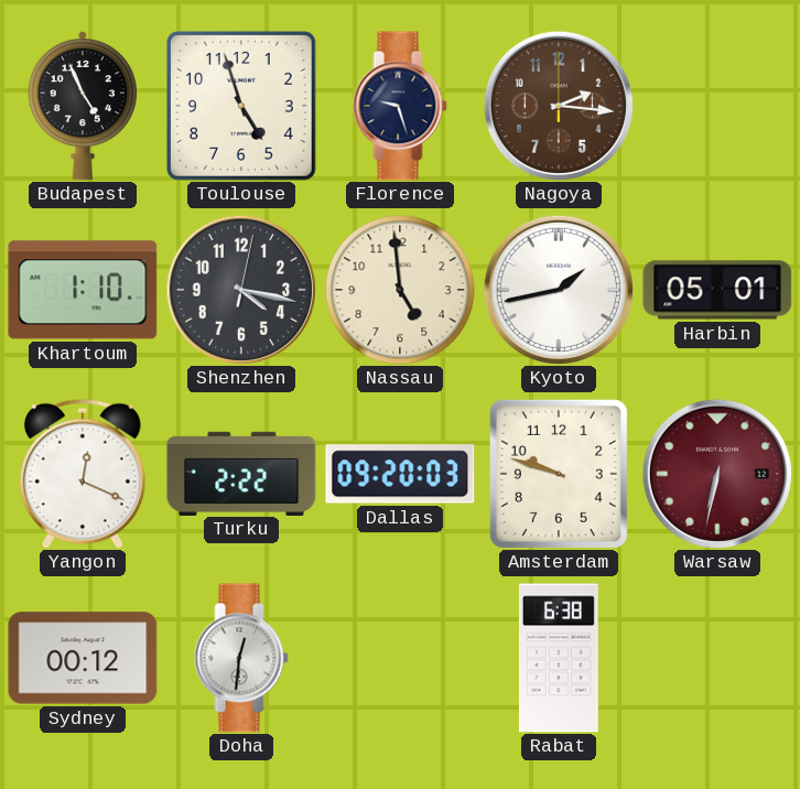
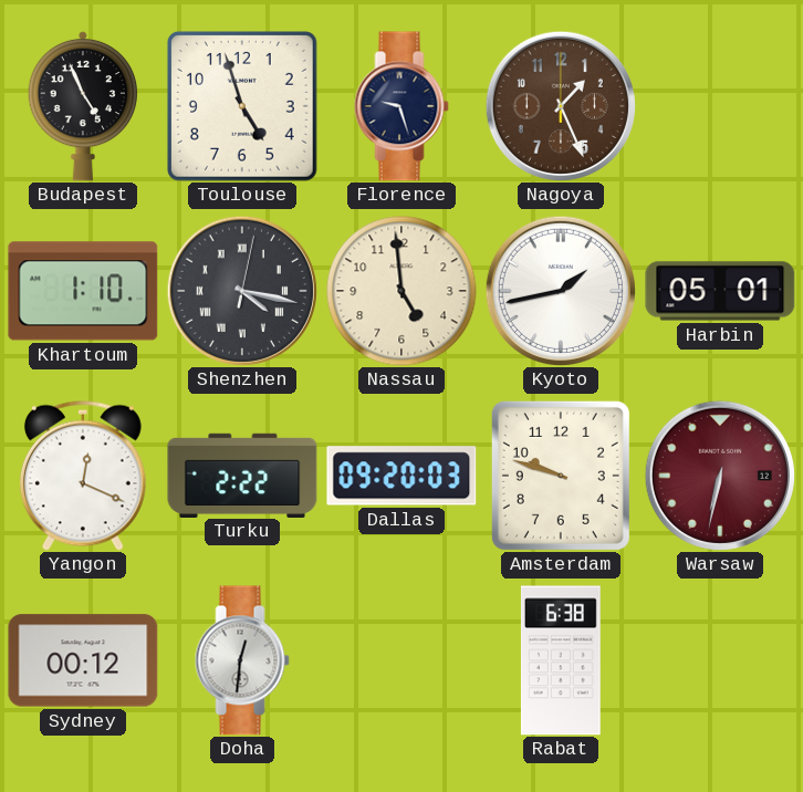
Nagoya: 2:16 -> 1:26 (561, 106)
Shenzhen numerals: Arabic -> Roman (242, 291)
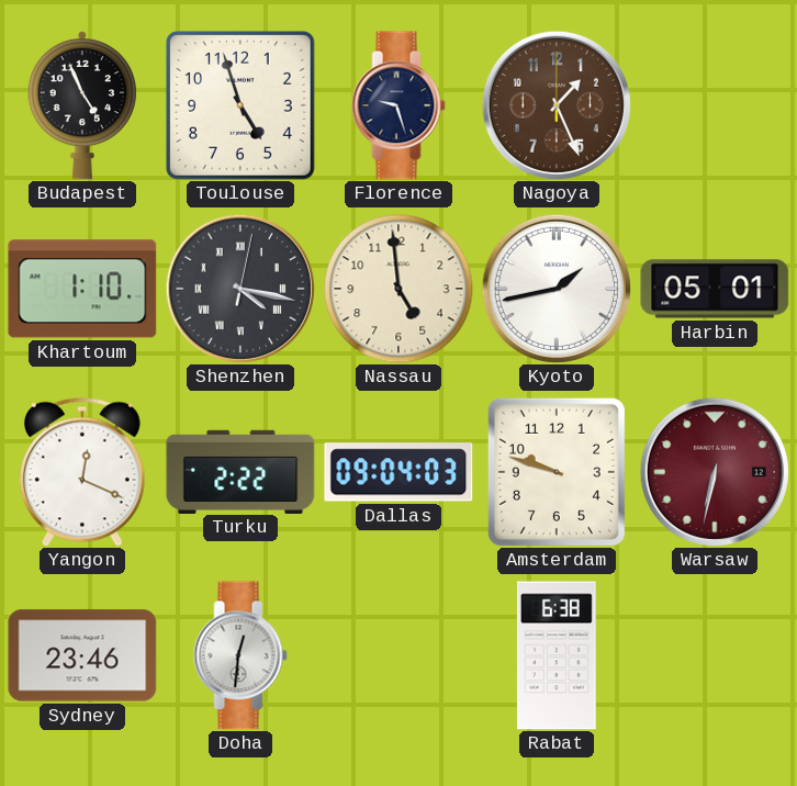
Dallas: 09:20 -> 09:04 (398, 472)
Sydney: 00:12 -> 23:46 (82, 655)
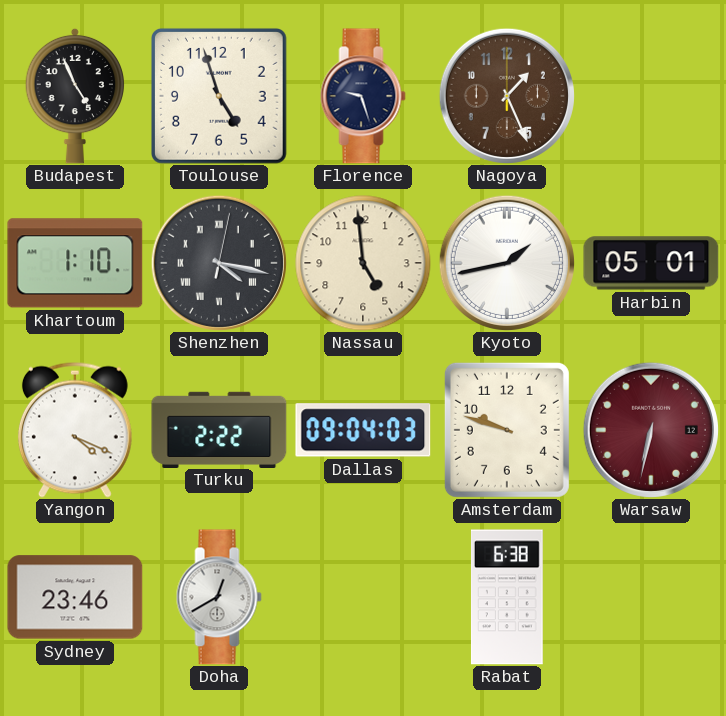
Yangon: 12:19 -> 4:19 (75, 430)
Doha: 12:31 -> 12:40 (219, 597)
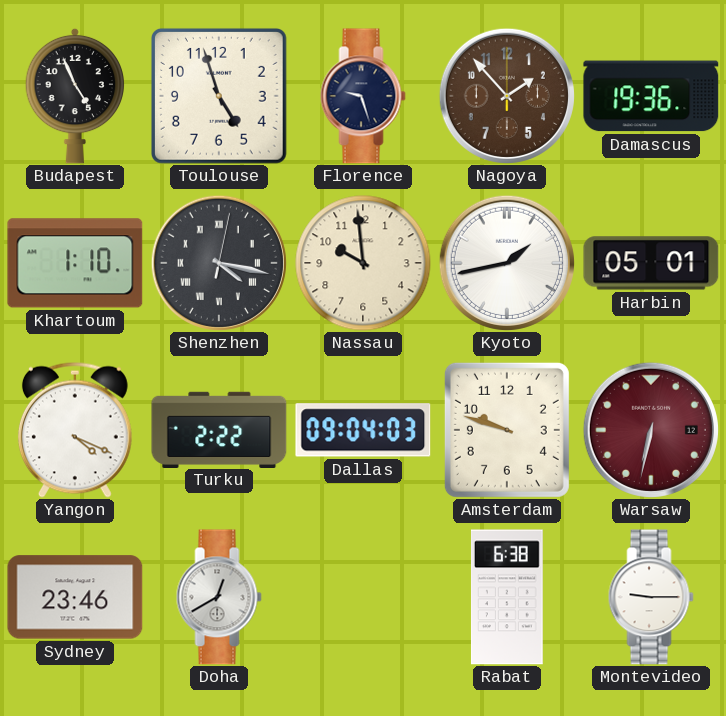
Nagoya: 1:26 -> 1:53 (507, 96)
Damascus: none -> 19:36 (651, 96)
Nassau: 4:59 -> 9:59 (363, 263)
Montevideo: none -> 9:15 (651, 597)
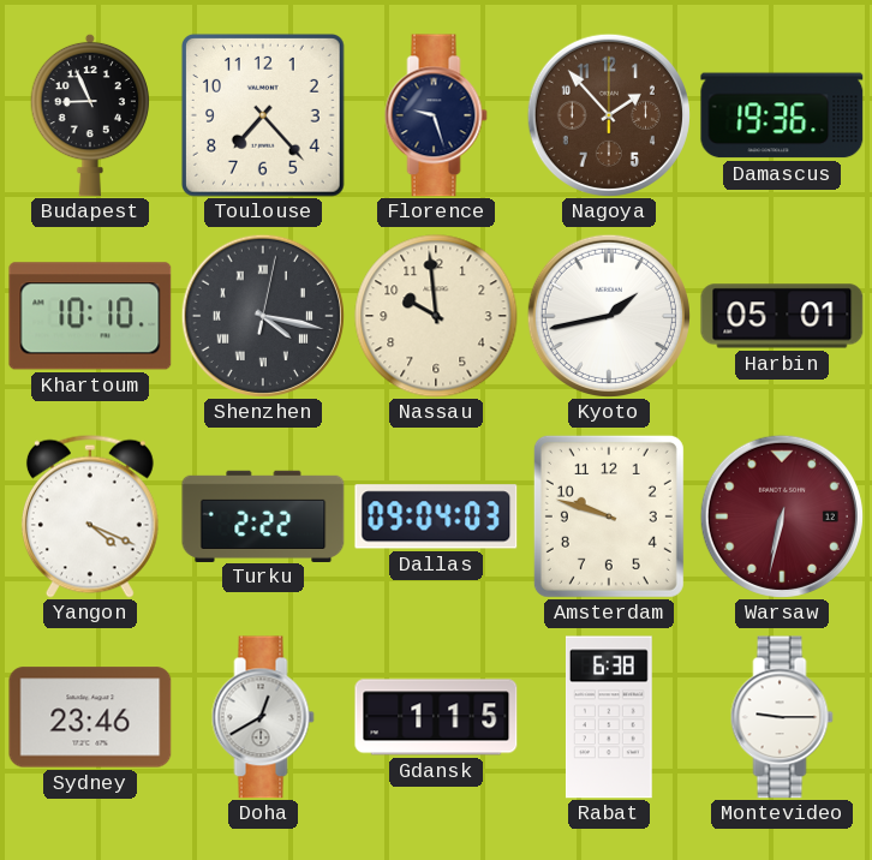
Budapest: 4:56 -> 8:56 (89, 115)
Toulouse: 4:57 -> 7:23 (263, 115)
Khartoum: 1:10 -> 10:10 (90, 316)
Gdansk: none -> 1:15 (436, 717)
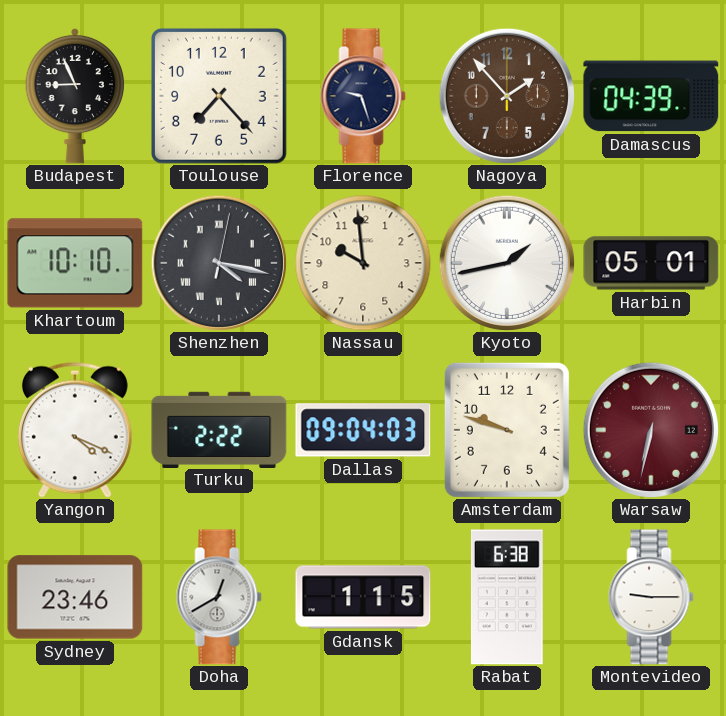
Damascus: 19:36 -> 04:39 (651, 96)
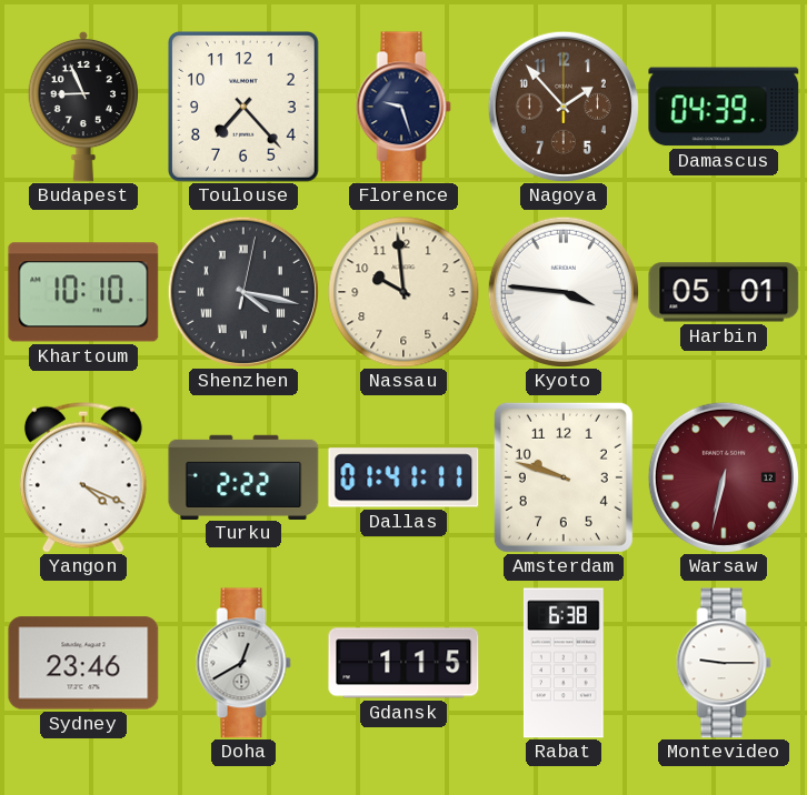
Kyoto: 1:43 -> 3:46 (564, 292)
Dallas: 09:04 -> 01:41 (403, 477)
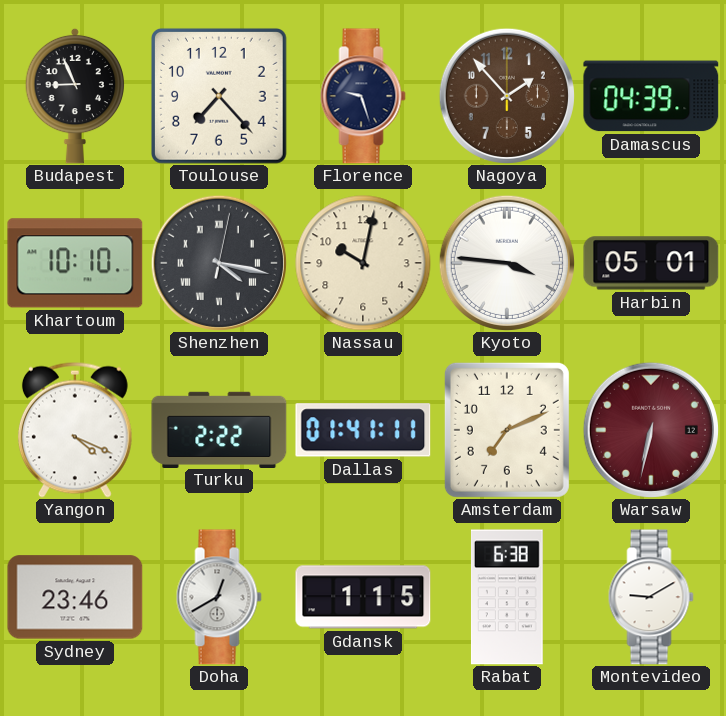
Nassau: 9:59 -> 10:02 (363, 263)
Amsterdam: 9:48 -> 7:11 (507, 430)
Montevideo: 9:15 -> 9:10 (651, 597)
